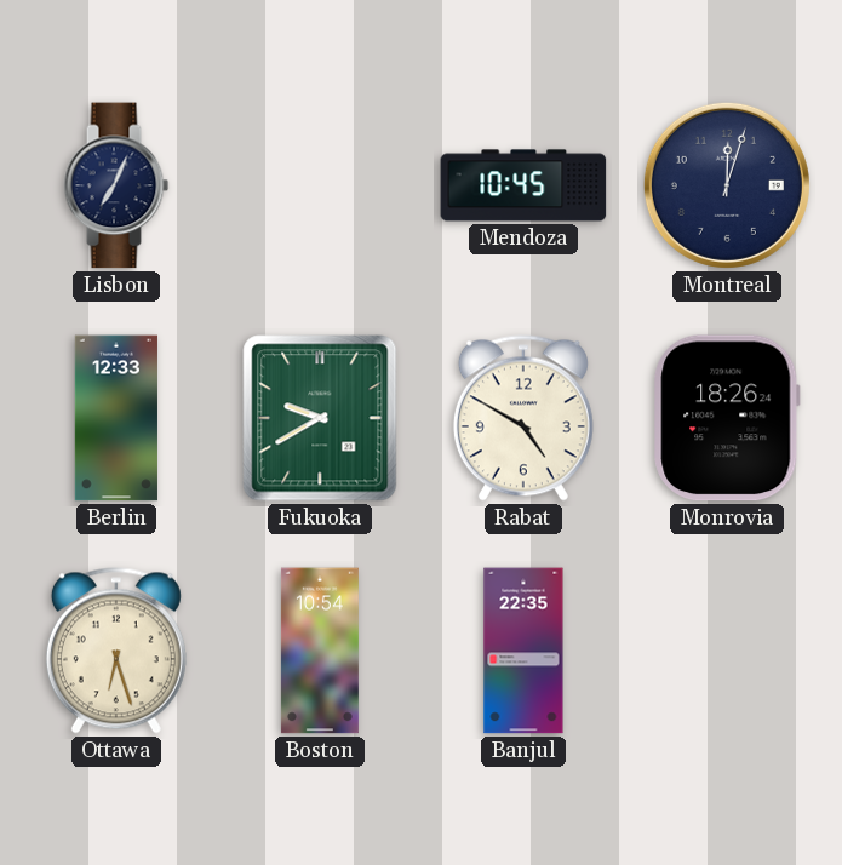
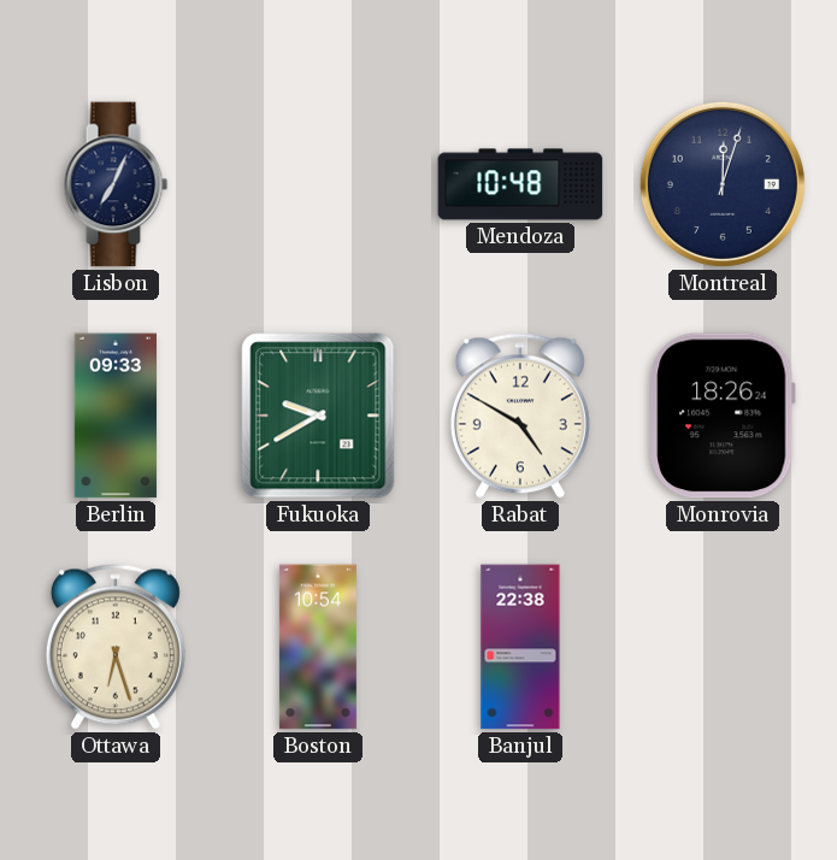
Mendoza: 10:45 -> 10:48 (520, 184)
Berlin: 12:33 -> 09:33 (116, 416)
Banjul: 22:35 -> 22:38 (520, 647)
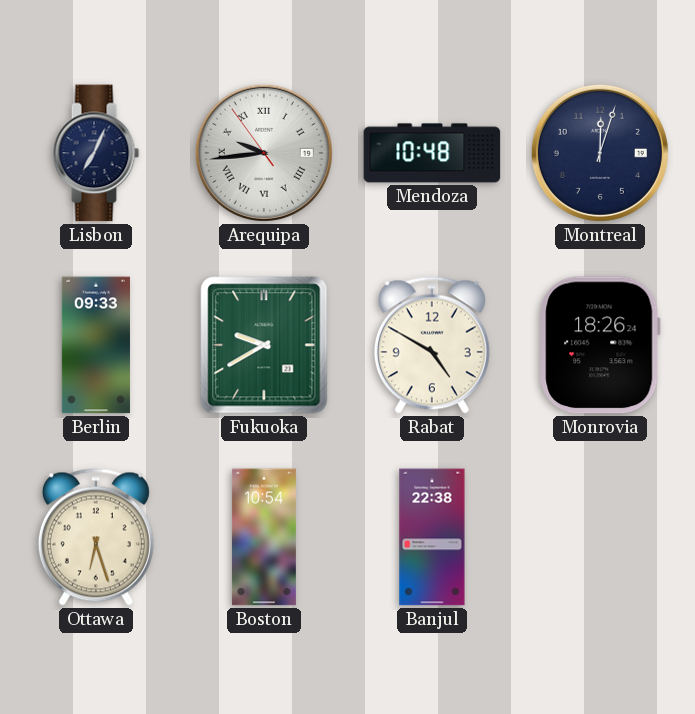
Arequipa: none -> 9:43 (264, 153)
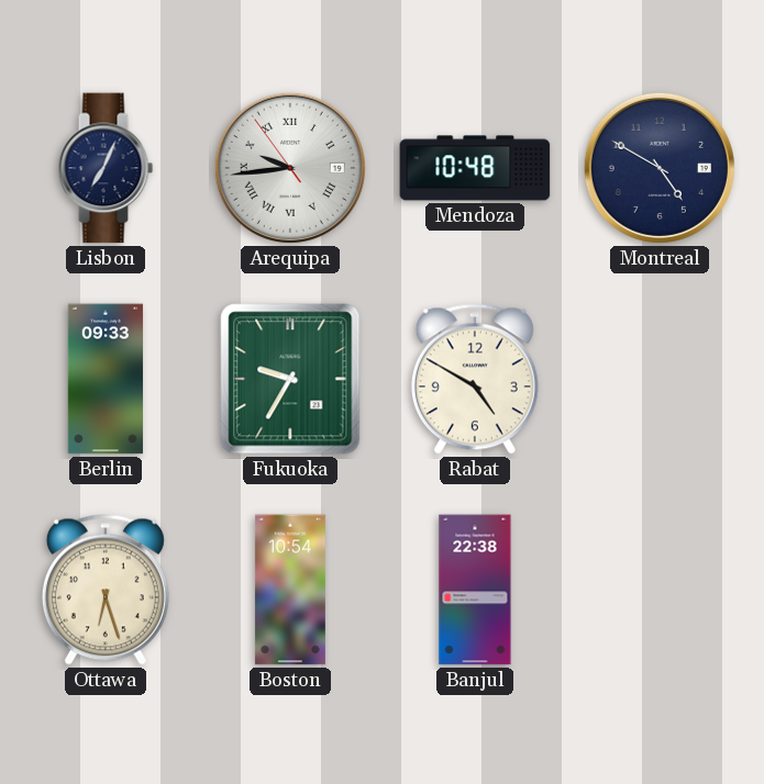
Montreal: 12:03 -> 4:50 (660, 168)
Fukuoka: 9:40 -> 9:35 (290, 379)
Monrovia: 18:26 -> none (600, 345)
